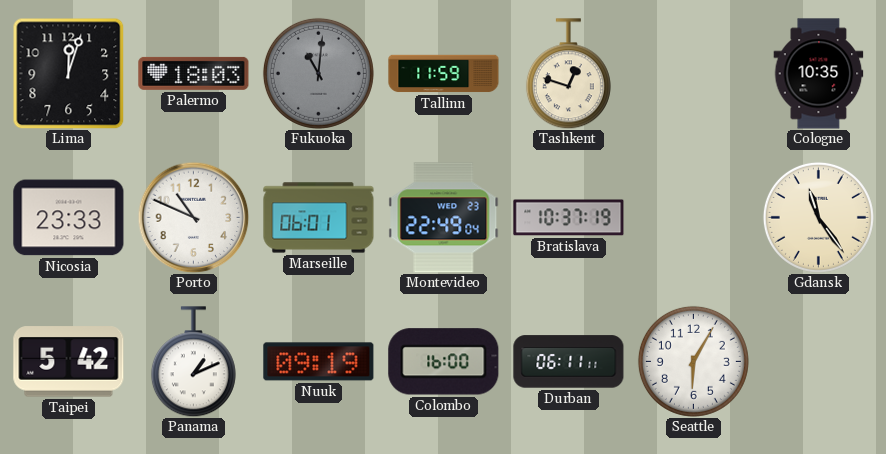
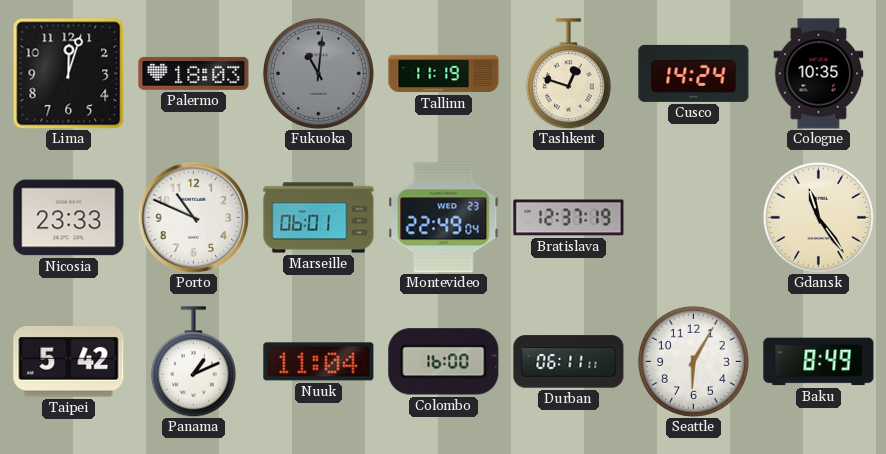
Tallinn: 11:59 -> 11:19 (444, 74)
Cusco: none -> 14:24 (694, 73)
Bratislava: 10:37 -> 12:37 (569, 218)
Nuuk: 09:19 -> 11:04 (319, 362)
Baku: none -> 8:49 (819, 362)
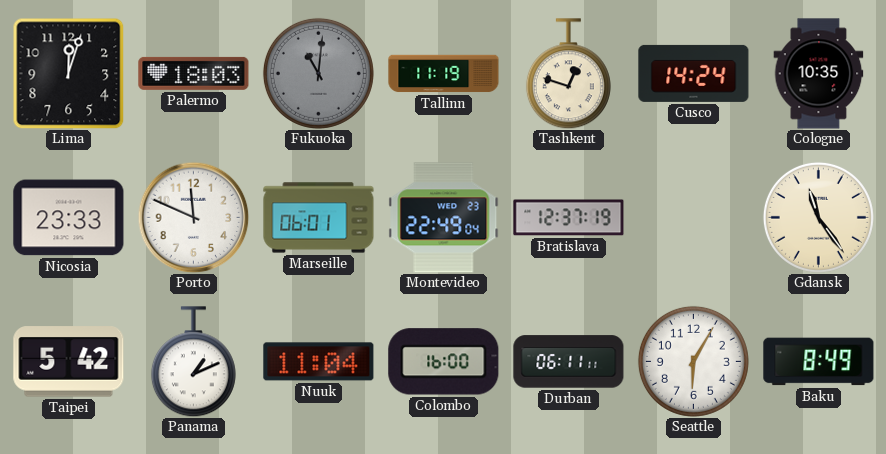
Porto: 10:49 -> 11:49 (193, 217)
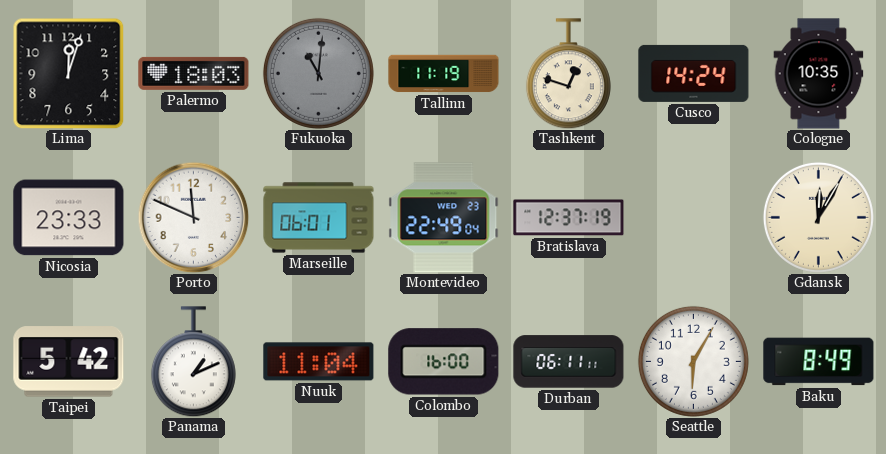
Gdansk: 11:24 -> 12:05 (818, 217)
